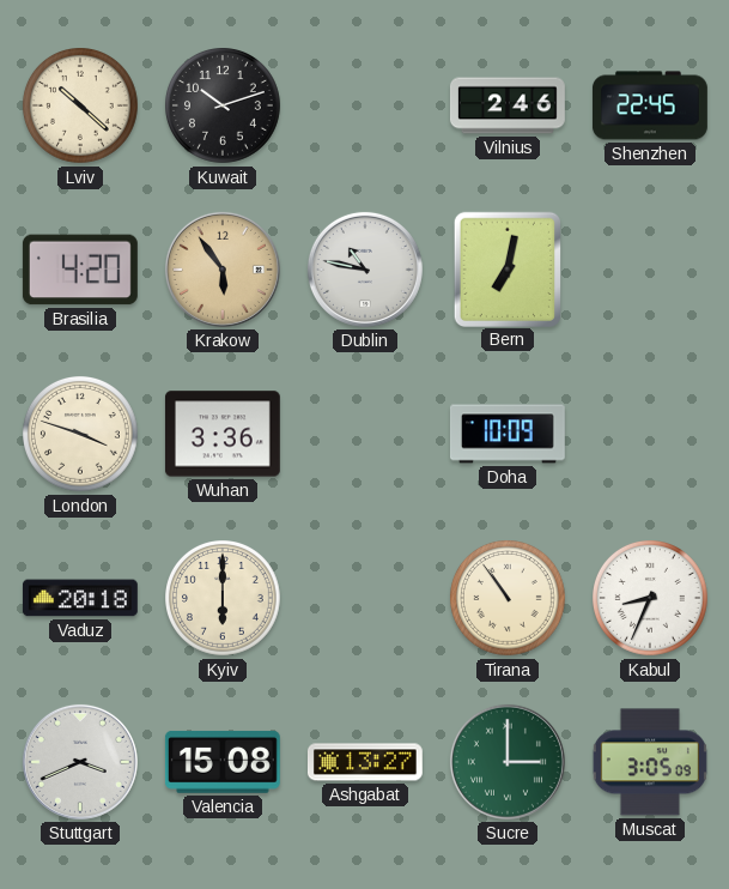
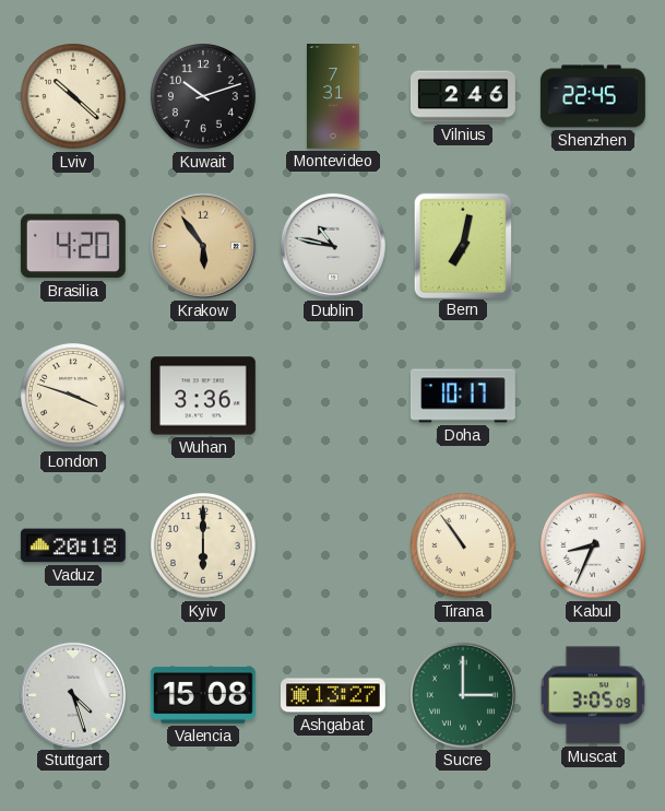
Montevideo: none -> 7:31 (334, 97)
Doha: 10:09 -> 10:17 (463, 396)
Stuttgart: 3:41 -> 4:27 (73, 695)
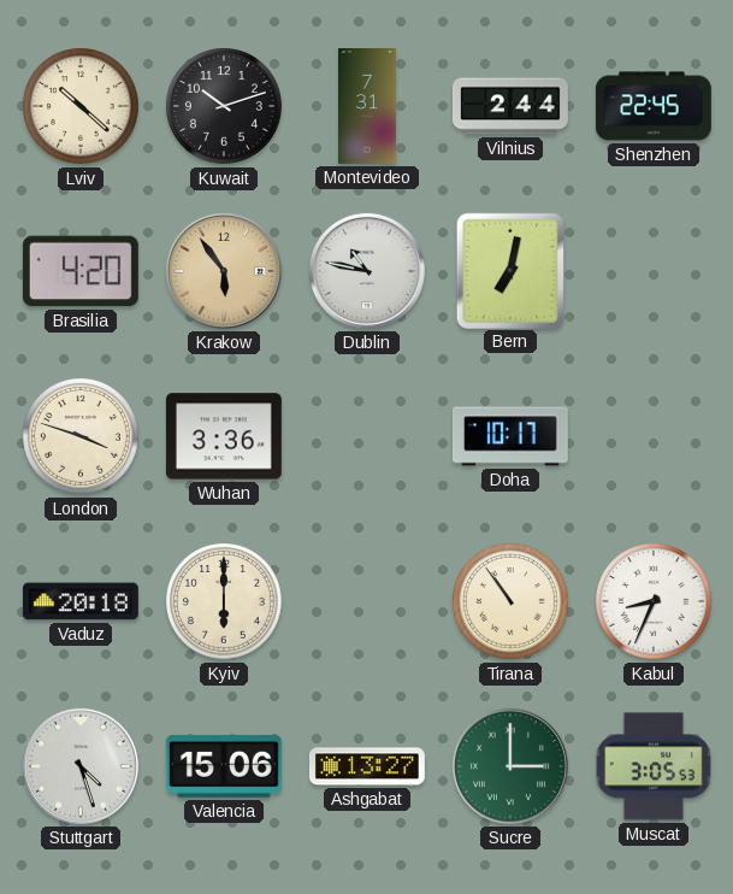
Vilnius: 2:46 -> 2:44 (510, 106)
Valencia: 15:08 -> 15:06 (224, 766)
Muscat: 3:05:09 -> 3:05:53 (654, 766)
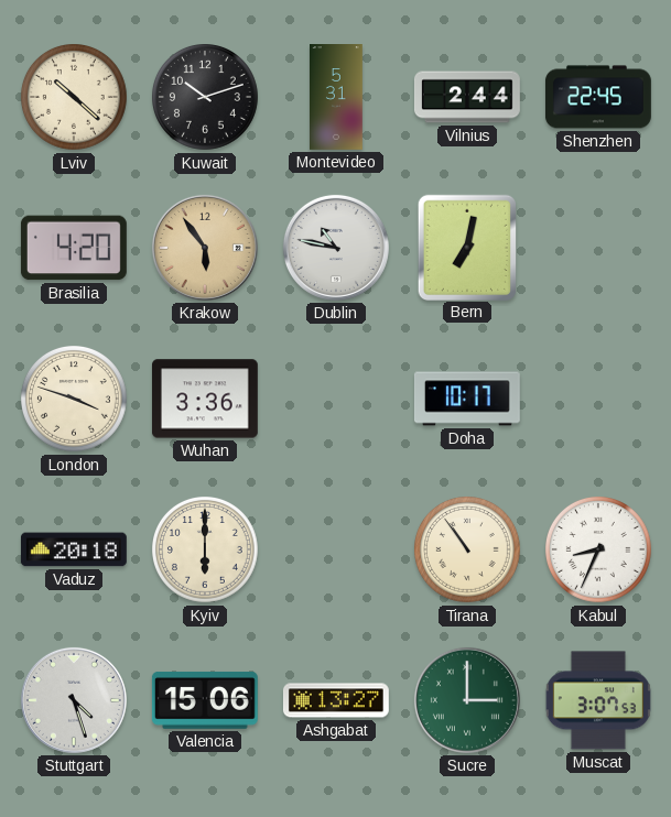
Montevideo: 7:31 -> 5:31 (337, 98)
Muscat: 3:05 -> 3:07 (598, 700)
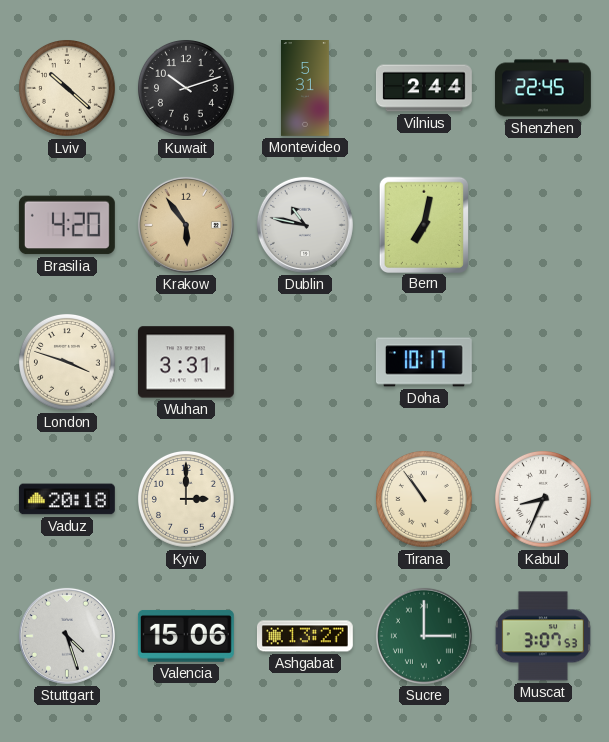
Wuhan: 3:36 -> 3:31 (186, 362)
Kyiv: 6:00 -> 3:00 (187, 500)
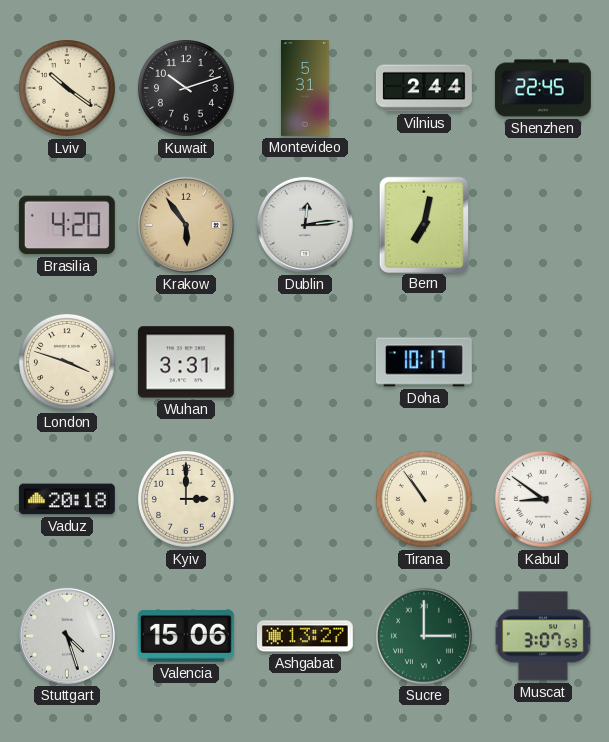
Lviv: 10:22 -> 10:21 (68, 89)
Dublin: 10:47 -> 12:14 (305, 225)
Kabul: 8:34 -> 8:51 (544, 500)
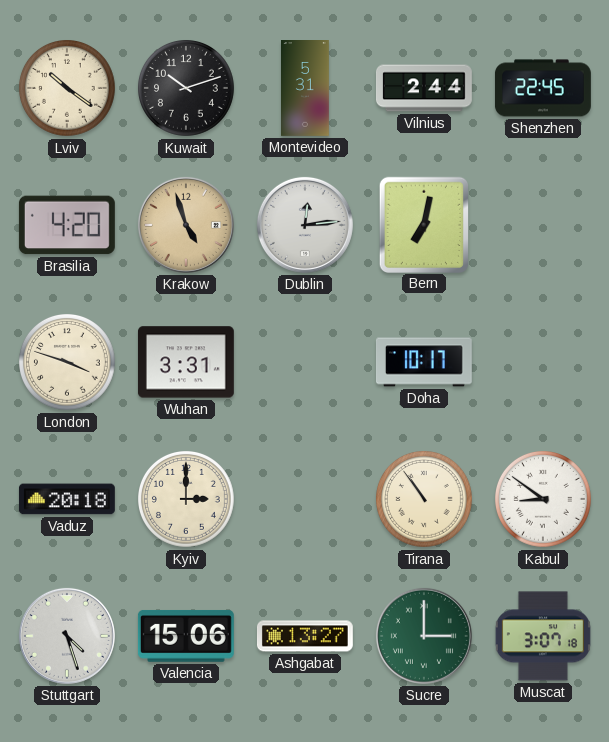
Krakow: 5:54 -> 4:57 (186, 225)
Muscat: 3:07:53 -> 3:07:18 (543, 636)
